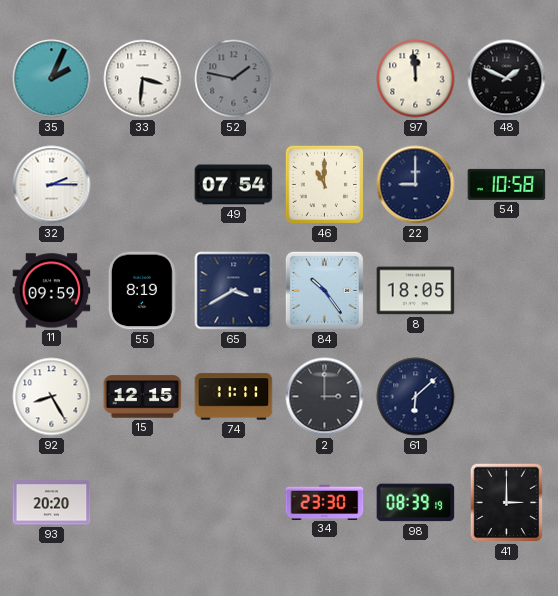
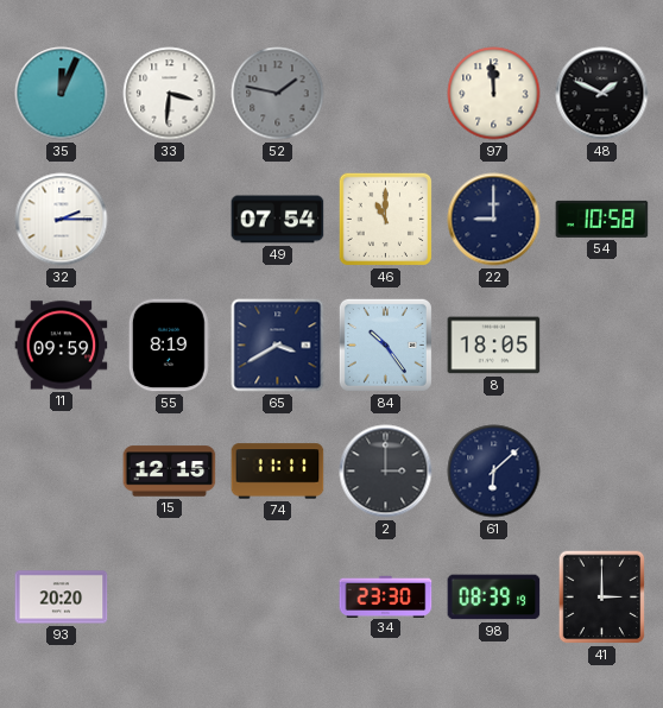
35: 2:04 -> 12:04 (62, 94)
92: 8:25 -> none (52, 397)
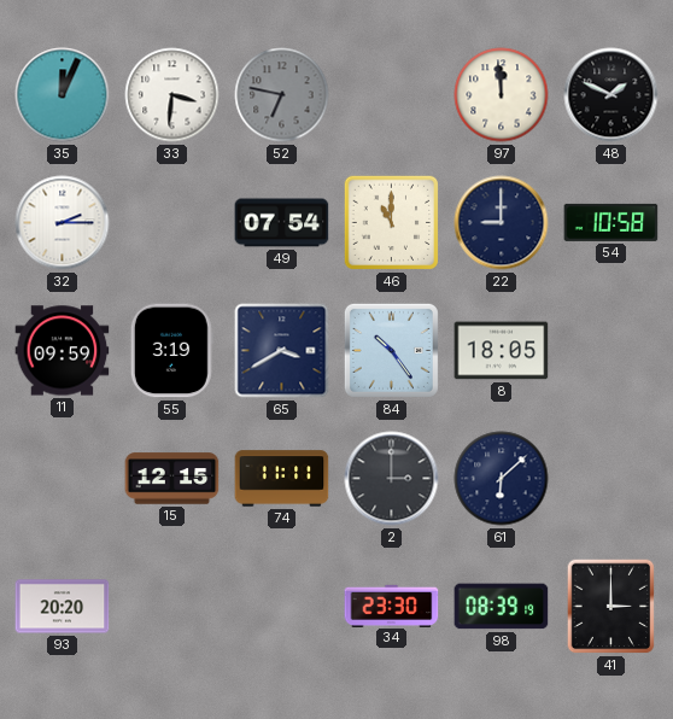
52: 1:47 -> 6:47 (282, 95)
55: 8:19 -> 3:19 (171, 351)
